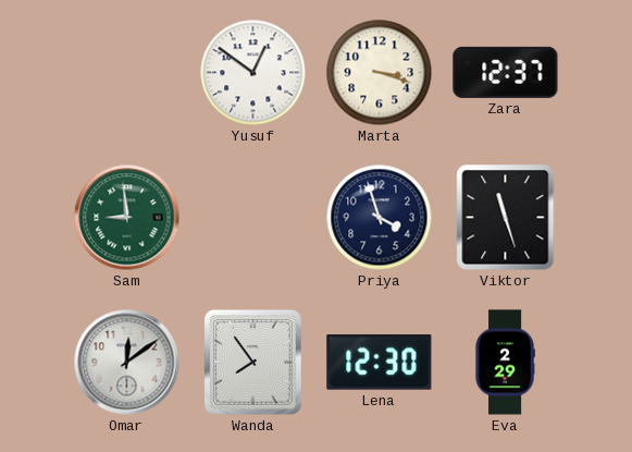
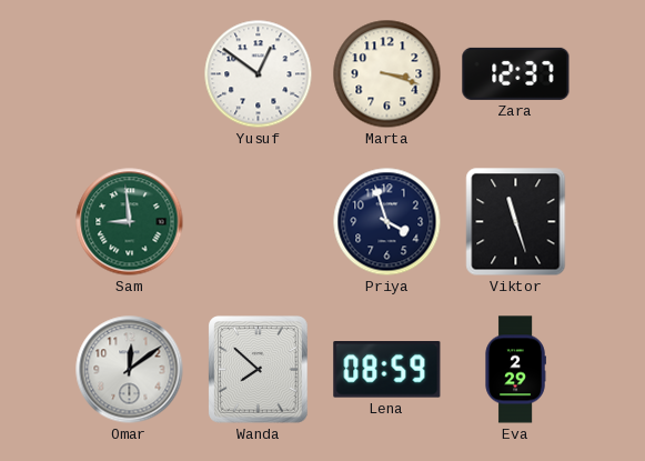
Wanda: 7:54 -> 7:52 (259, 370)
Lena: 12:30 -> 08:59 (387, 370)
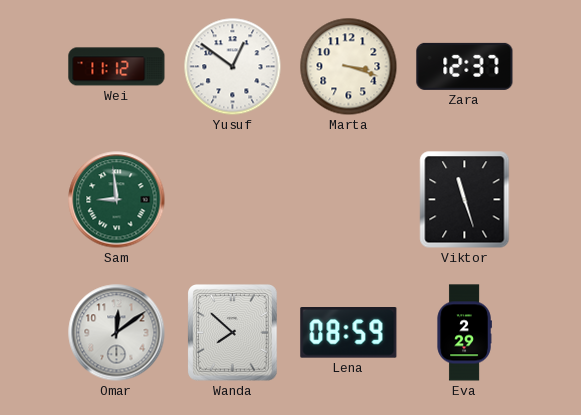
Wei: none -> 11:12 (117, 67)
Priya: 3:57 -> none (387, 222)
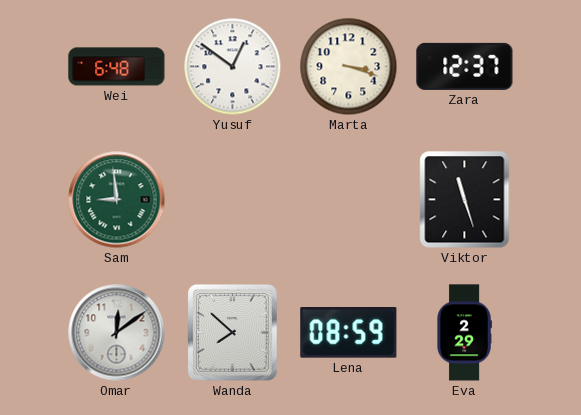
Wei: 11:12 -> 6:48 (117, 67)
